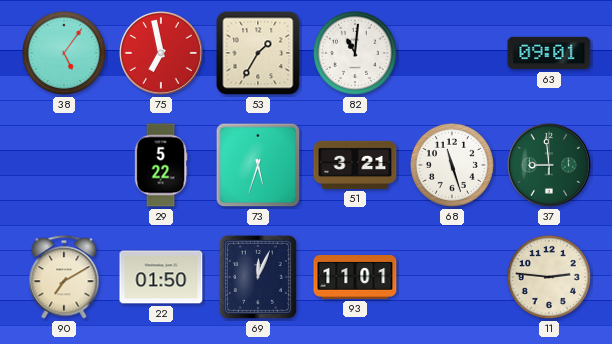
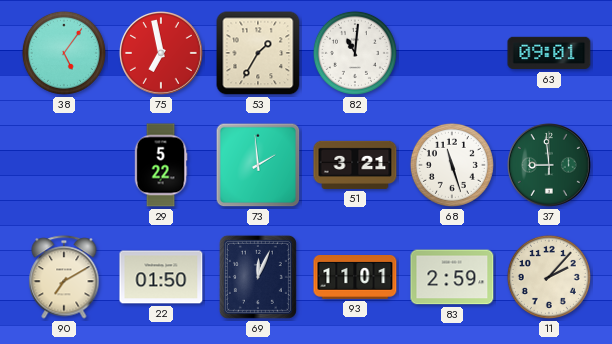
73: 5:33 -> 1:59 (258, 165)
83: none -> 2:59 (452, 277)
11: 2:46 -> 2:07 (549, 277)
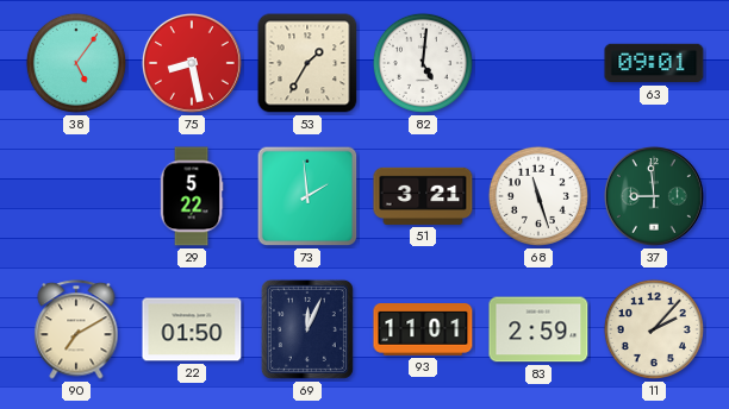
75: 6:58 -> 8:28 (192, 63)
82: 11:01 -> 5:01 (423, 63)
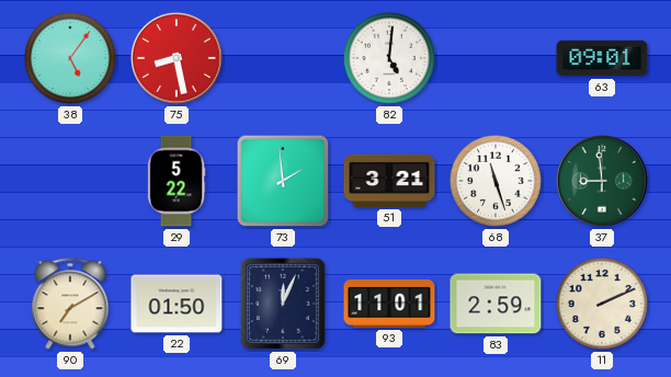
53: 1:35 -> none (307, 63)
11: 2:07 -> 2:11 (602, 304)
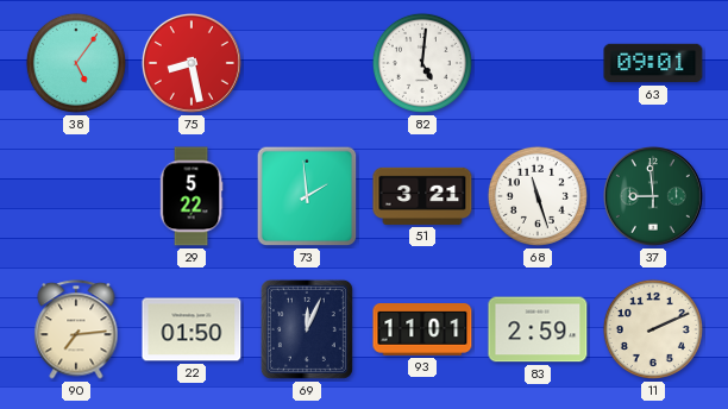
90: 7:10 -> 7:14 (76, 329)
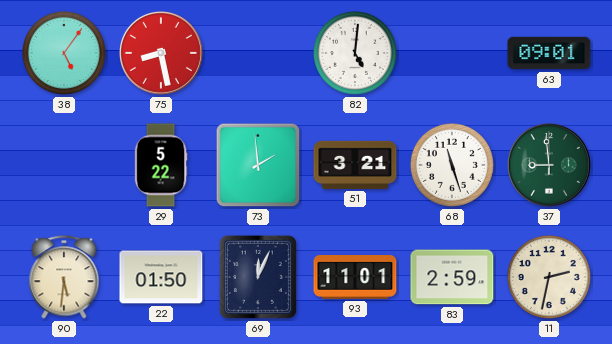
90: 7:14 -> 5:31 (64, 277)
11: 2:11 -> 2:32 (549, 277)
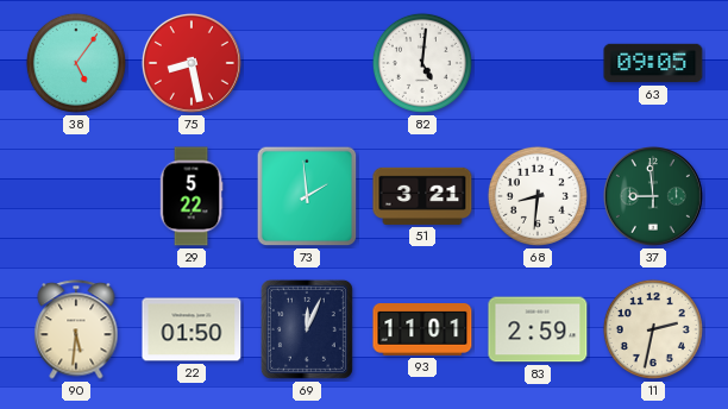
63: 09:01 -> 09:05 (653, 63)
68: 11:27 -> 8:31 (538, 196)
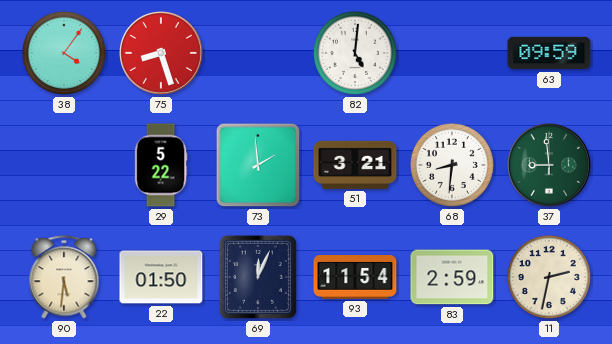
38: 5:06 -> 4:06 (64, 53)
75: 8:28 -> 8:27 (161, 53)
63: 09:05 -> 09:59 (549, 53)
93: 11:01 -> 11:54 (355, 278)
